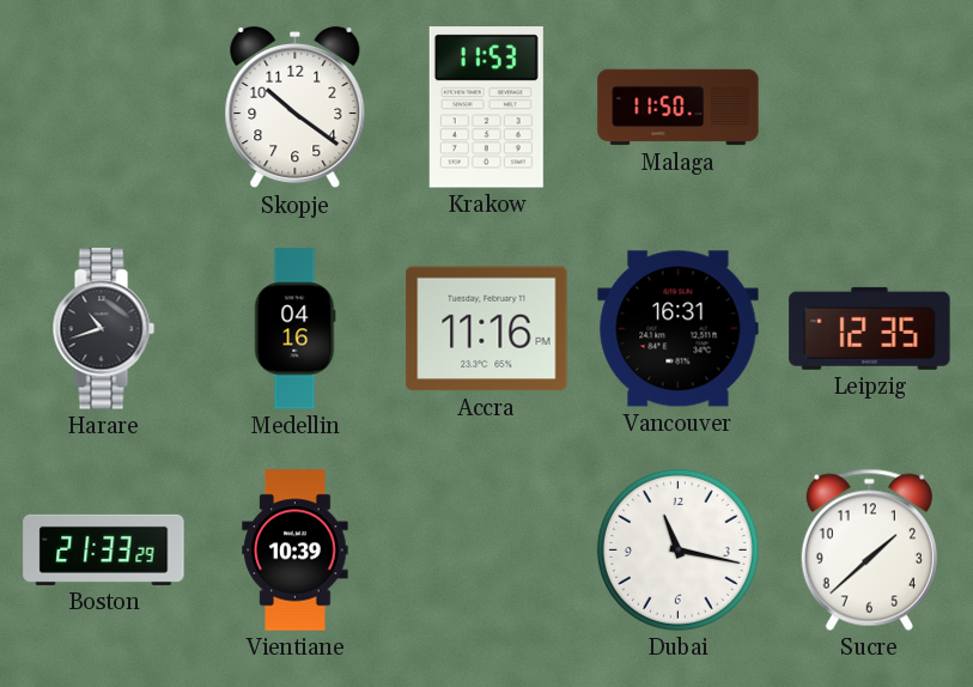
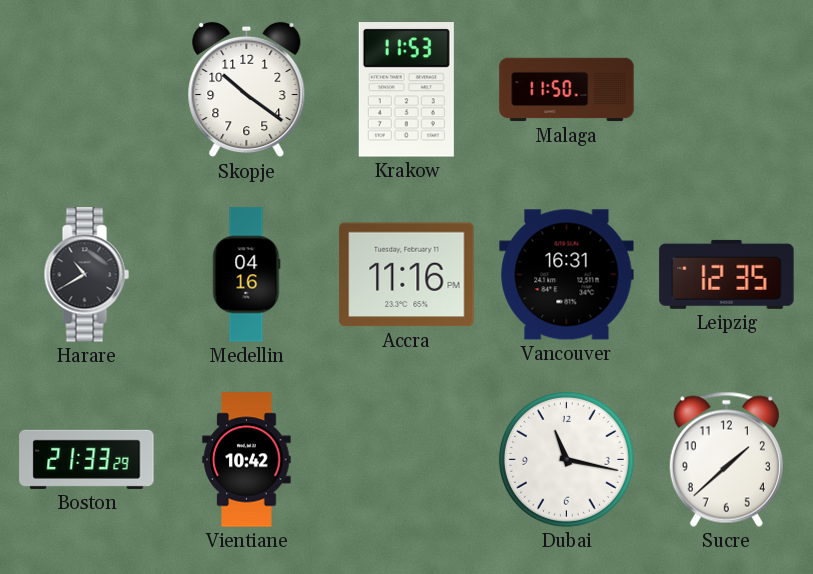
Harare: 10:42 -> 10:40 (86, 275)
Vientiane: 10:39 -> 10:42 (247, 460)
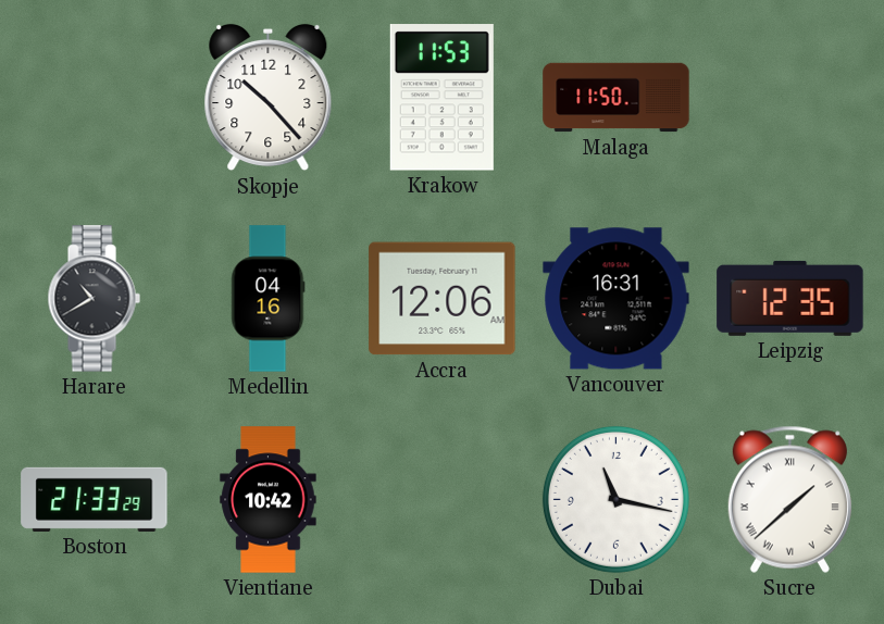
Skopje: 10:21 -> 10:23 (269, 98)
Accra: 11:16 -> 12:06 (443, 299)
Sucre numerals: Arabic -> Roman (789, 499)
